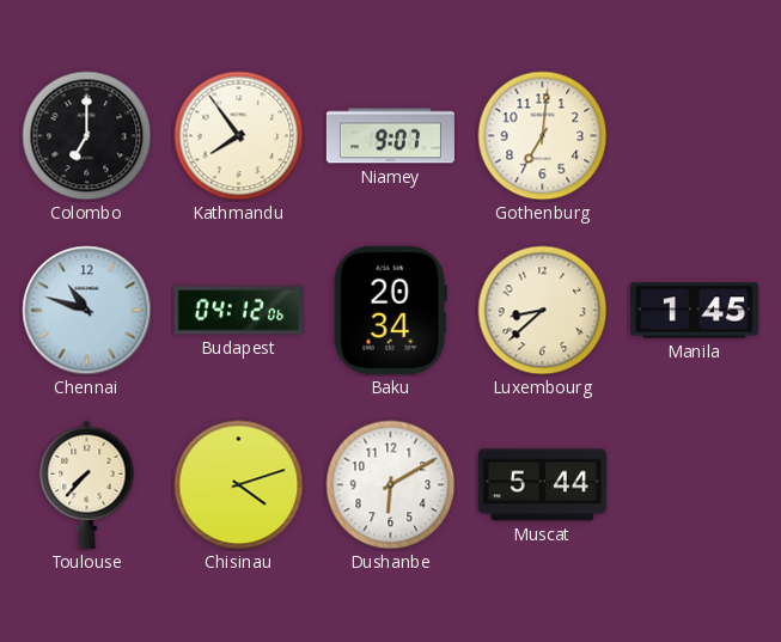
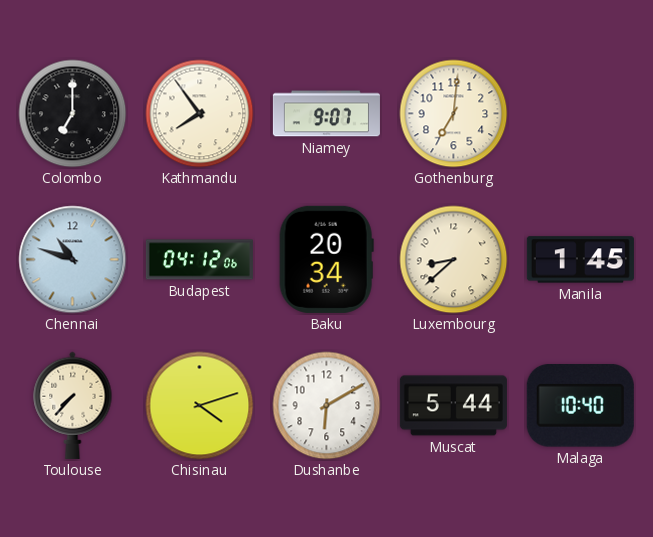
Malaga: none -> 10:40 (580, 406)
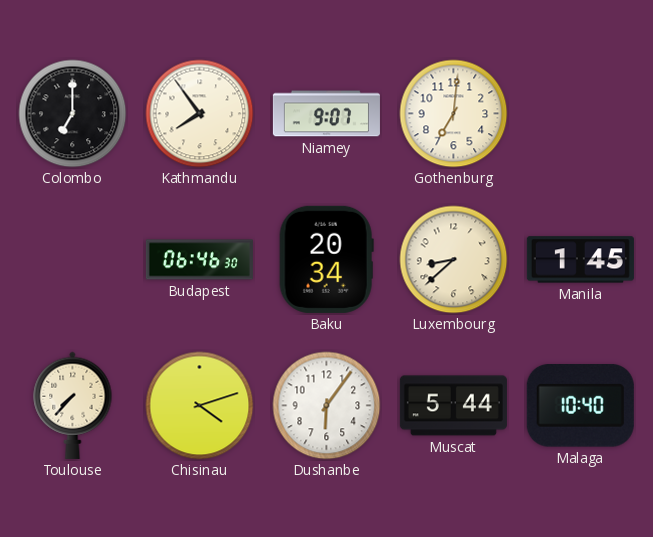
Chennai: 10:48 -> none (73, 260)
Budapest: 04:12 -> 06:46 (199, 260)
Dushanbe: 6:10 -> 6:06 (327, 406)
